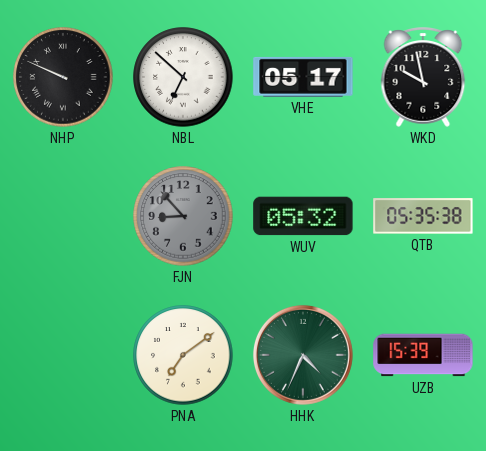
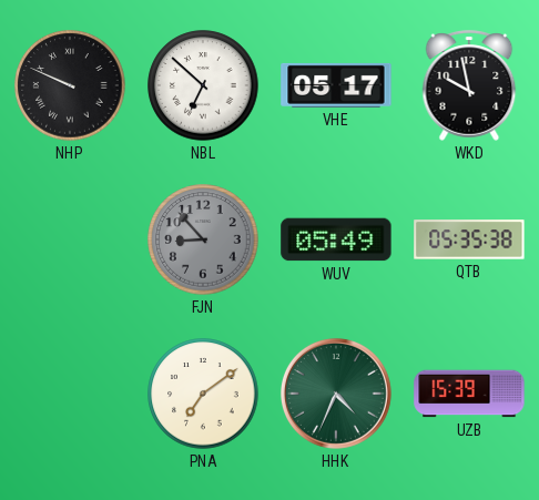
WUV: 05:32 -> 05:49 (336, 239)
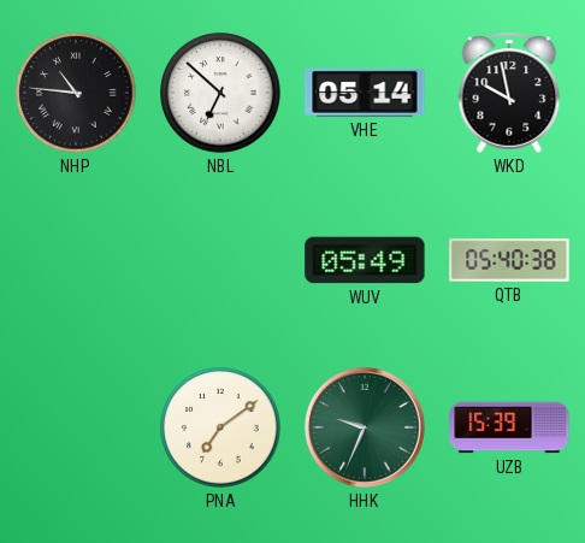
NHP: 9:49 -> 10:46 (76, 93)
VHE: 05:17 -> 05:14 (365, 93)
FJN: 8:53 -> none (203, 239)
QTB: 05:35 -> 05:40 (509, 260)
HHK: 4:34 -> 9:34 (365, 427)
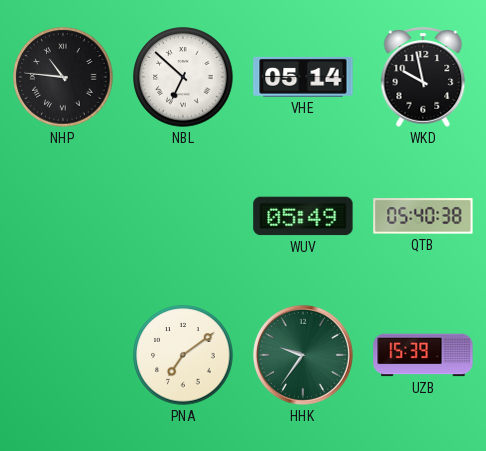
HHK: 9:34 -> 9:36 (303, 355)
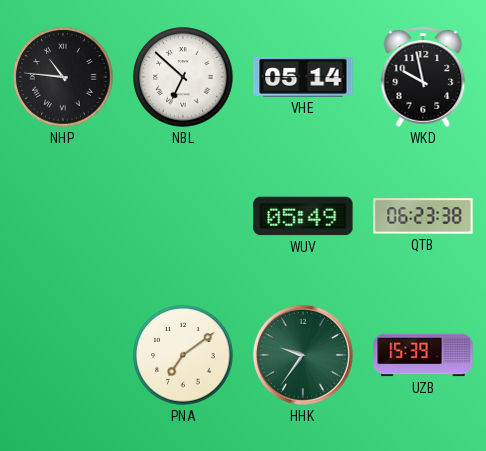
QTB: 05:40 -> 06:23 (423, 216)
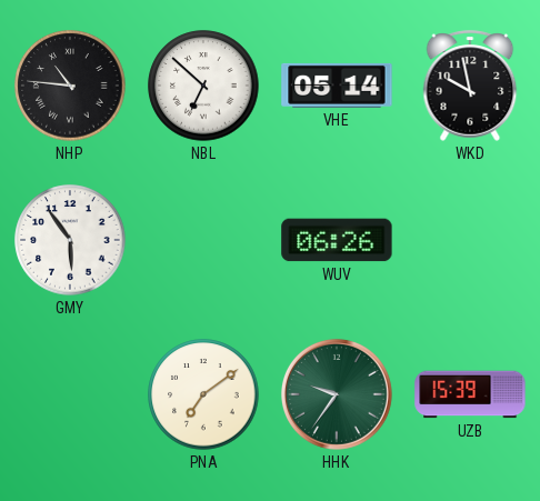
GMY: none -> 5:54 (70, 240)
WUV: 05:49 -> 06:26 (337, 240)
QTB: 06:23 -> none (423, 216)
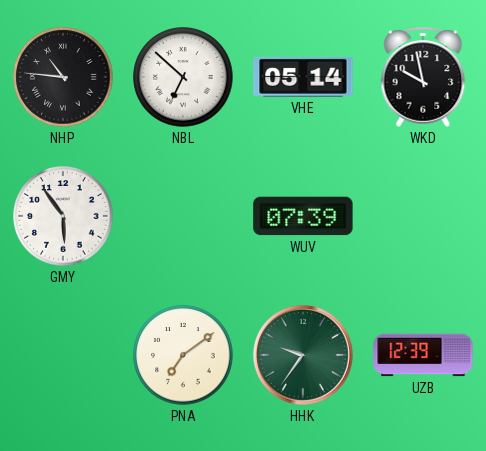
WUV: 06:26 -> 07:39 (303, 216)
UZB: 15:39 -> 12:39 (423, 355)
